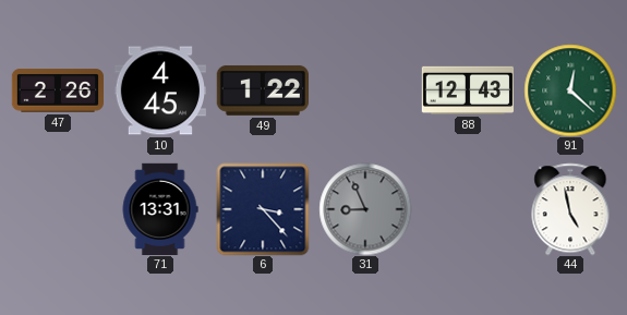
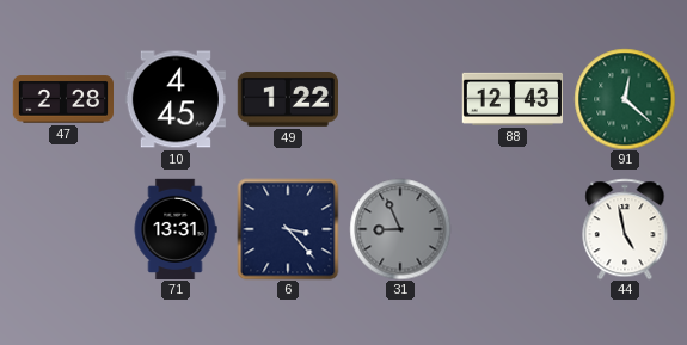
47: 2:26 -> 2:28 (62, 99)
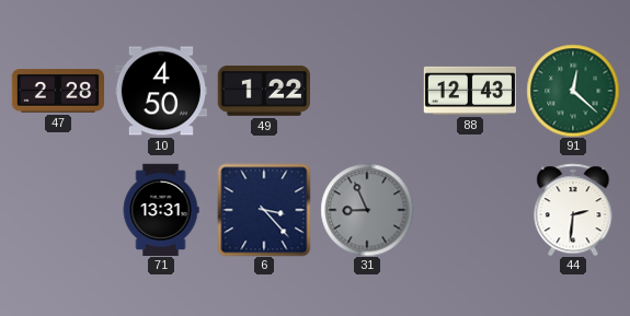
10: 4:45 -> 4:50 (160, 91)
44: 4:58 -> 2:31 (573, 210)
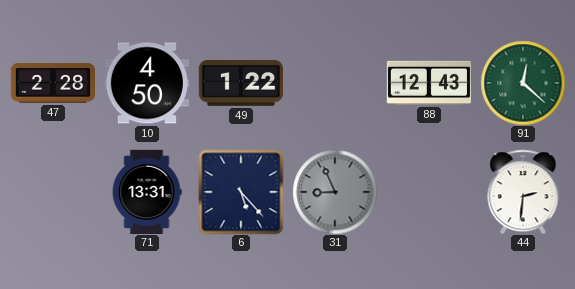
6: 3:23 -> 5:23 (241, 192)
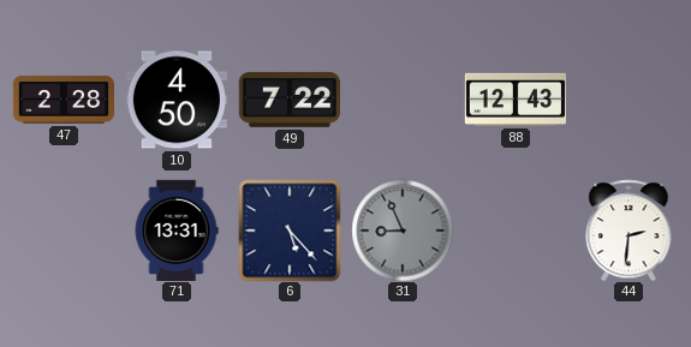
49: 1:22 -> 7:22 (288, 100)
91: 12:22 -> none (523, 83)
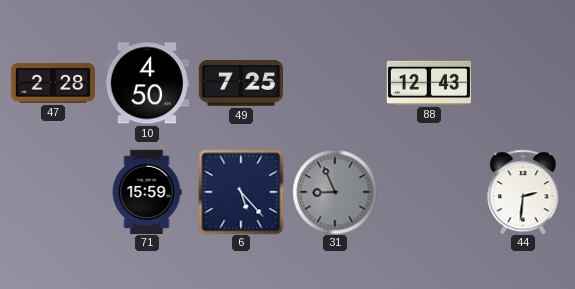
49: 7:22 -> 7:25 (240, 83)
71: 13:31 -> 15:59 (147, 191)
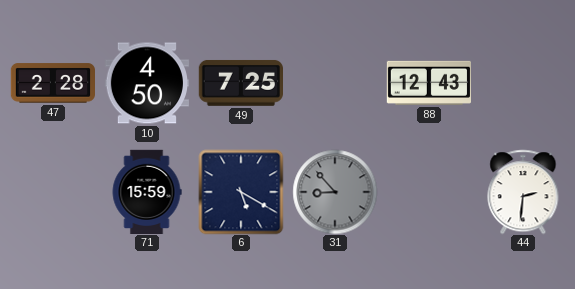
6: 5:23 -> 5:20 (241, 192)
31: 8:56 -> 8:53 (335, 192)
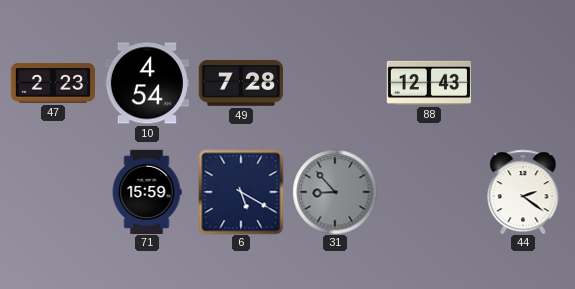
47: 2:28 -> 2:23 (52, 83)
10: 4:50 -> 4:54 (146, 83)
49: 7:25 -> 7:28 (240, 83)
44: 2:31 -> 2:21 (523, 192)
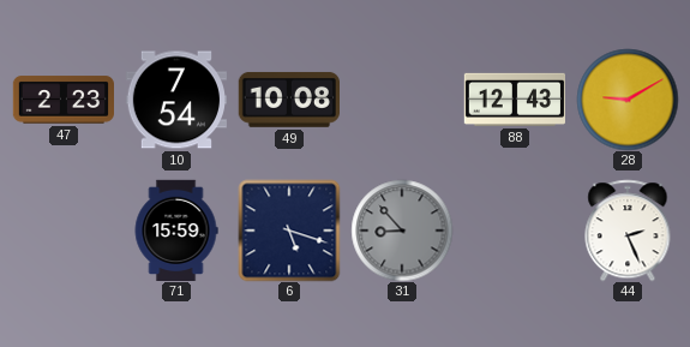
10: 4:54 -> 7:54 (175, 100)
49: 7:28 -> 10:08 (288, 100)
28: none -> 9:10 (628, 100)
6: 5:20 -> 5:18 (289, 231)
44: 2:21 -> 2:26 (628, 231)
